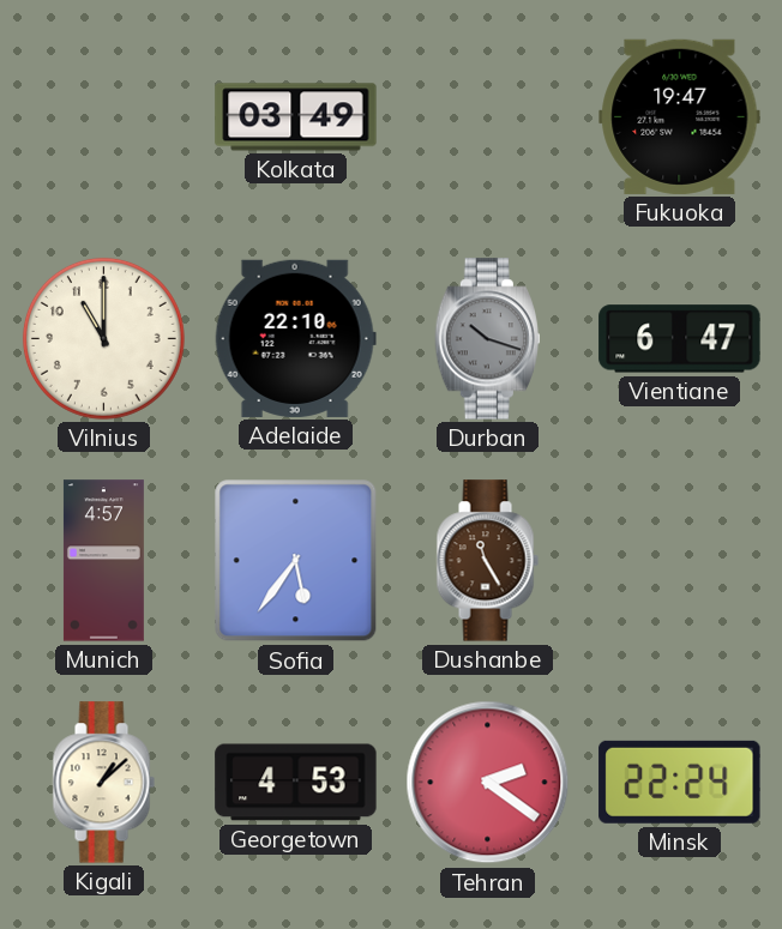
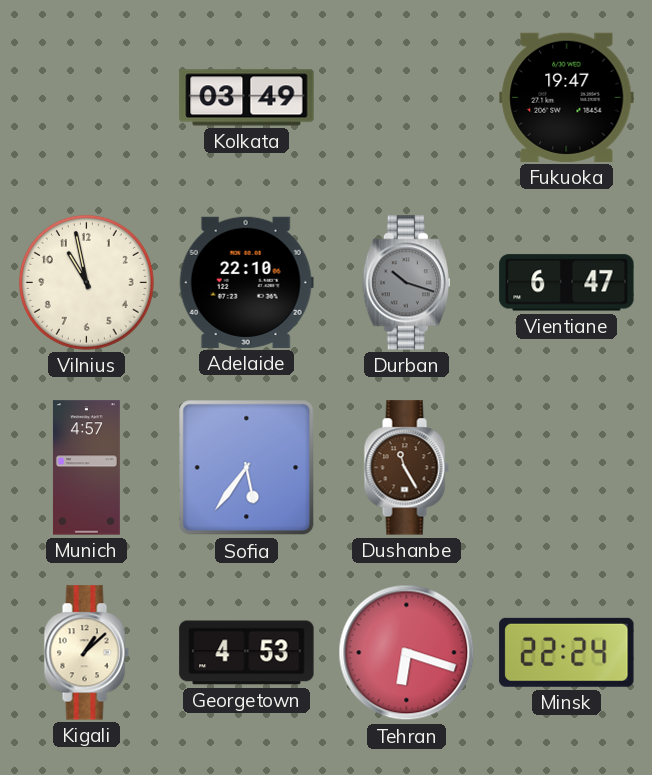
Vilnius: 11:00 -> 10:58 (86, 282)
Tehran: 2:21 -> 6:18 (407, 653)
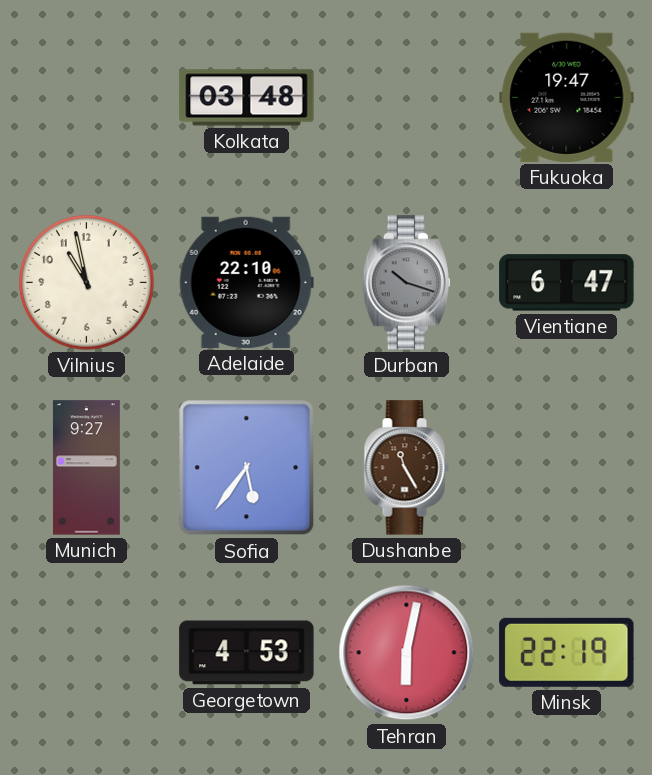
Kolkata: 03:49 -> 03:48 (247, 98)
Munich: 4:57 -> 9:27 (86, 468)
Kigali: 1:08 -> none (86, 653)
Tehran: 6:18 -> 6:02 (407, 653)
Minsk: 22:24 -> 22:19 (567, 652)
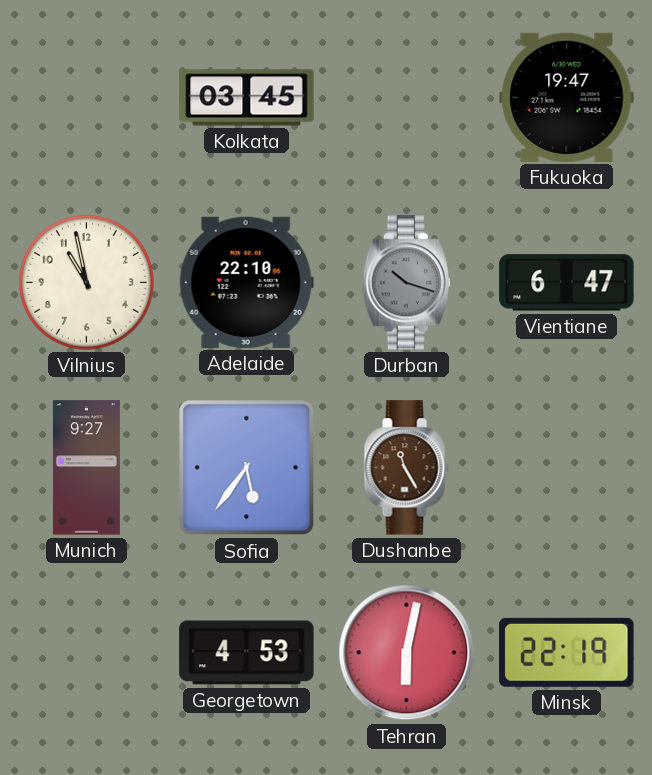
Kolkata: 03:48 -> 03:45 (247, 98)
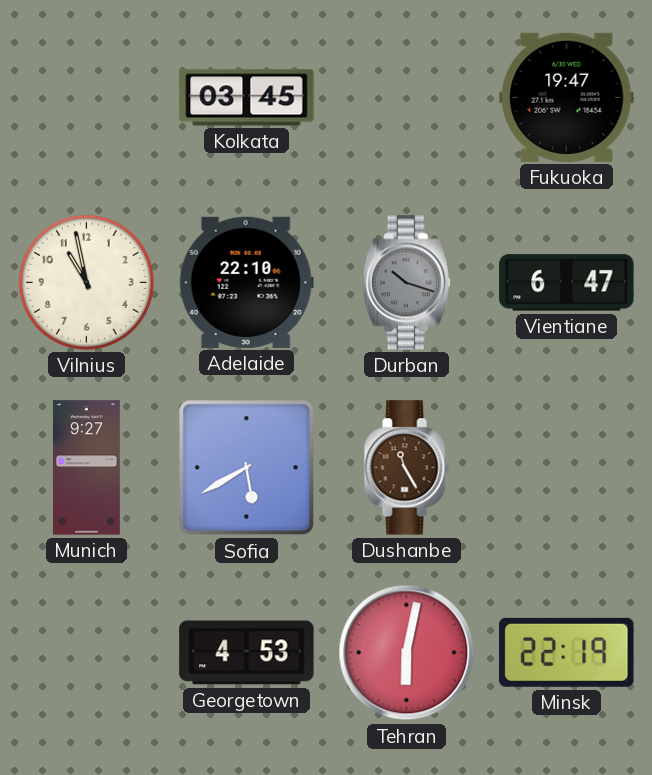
Sofia: 5:36 -> 5:40 (247, 468)
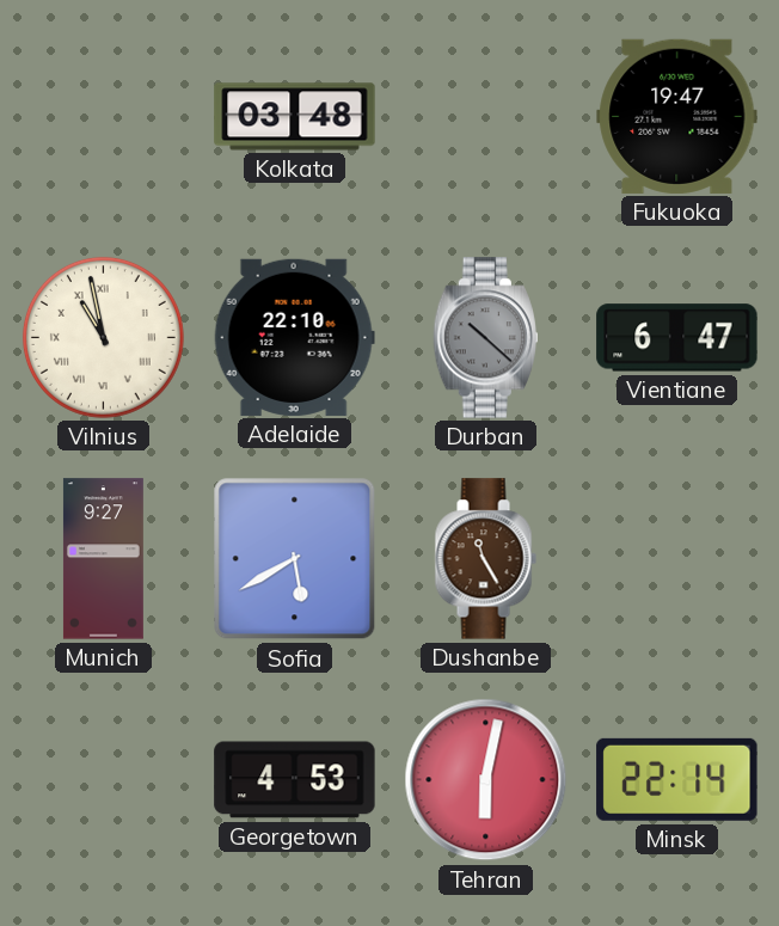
Kolkata: 03:45 -> 03:48 (295, 117)
Vilnius numerals: Arabic -> Roman (103, 337)
Durban: 10:18 -> 10:22 (485, 338)
Minsk: 22:19 -> 22:14 (677, 779)
